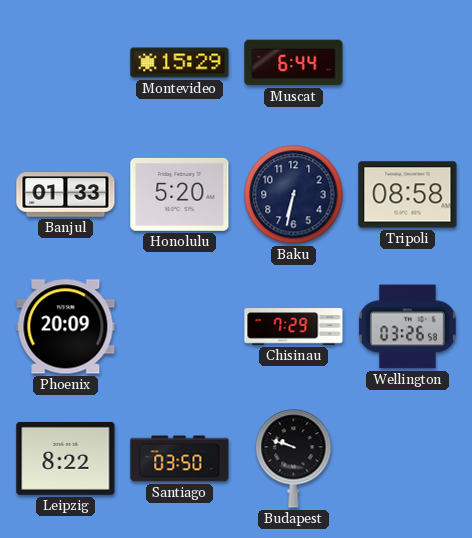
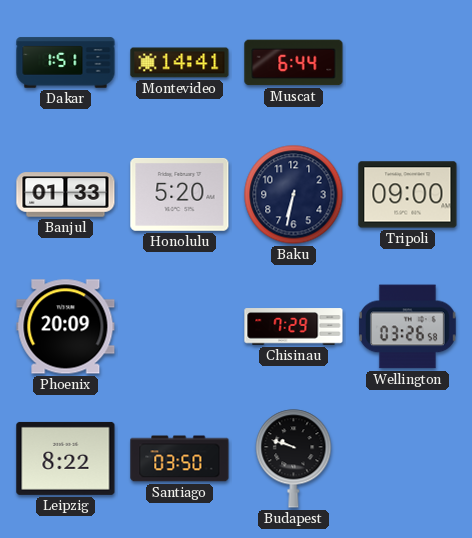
Dakar: none -> 1:51 (66, 63)
Montevideo: 15:29 -> 14:41 (180, 63)
Tripoli: 08:58 -> 09:00 (408, 195)
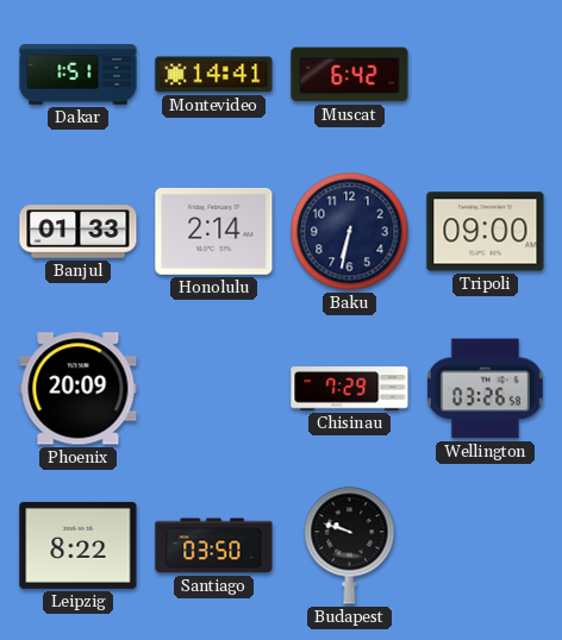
Muscat: 6:44 -> 6:42 (350, 75)
Honolulu: 5:20 -> 2:14 (214, 231)
